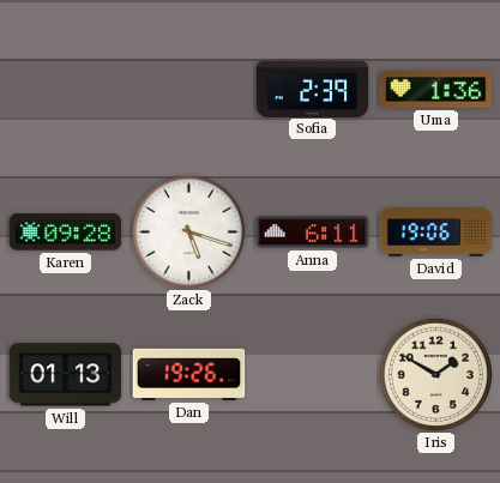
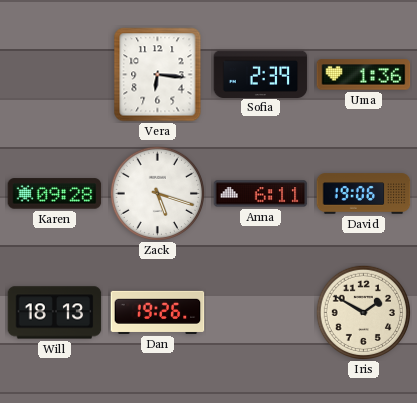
Vera: none -> 6:16 (158, 75)
Will: 01:13 -> 18:13 (55, 313)
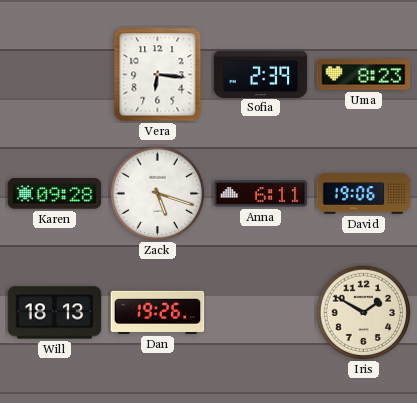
Uma: 1:36 -> 8:23 (364, 75)
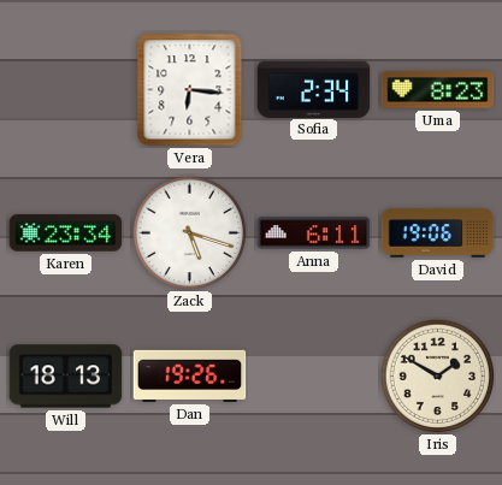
Sofia: 2:39 -> 2:34 (314, 89)
Karen: 09:28 -> 23:34 (66, 233)
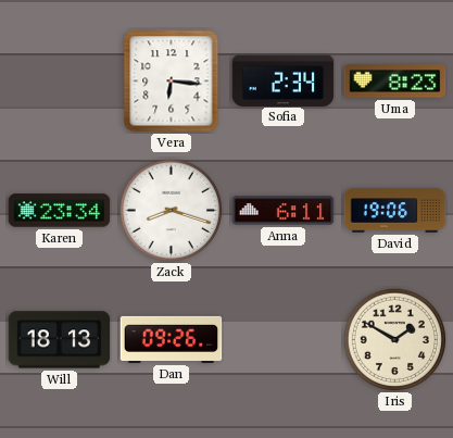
Zack: 5:18 -> 8:18 (171, 210)
Dan: 19:26 -> 09:26 (172, 339)
